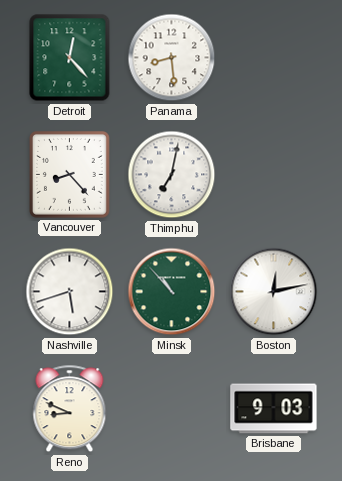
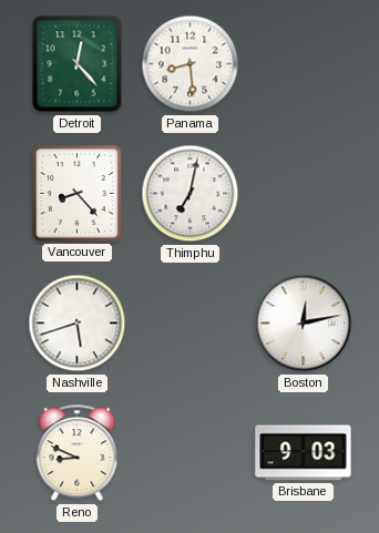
Minsk: 10:53 -> none (172, 292)
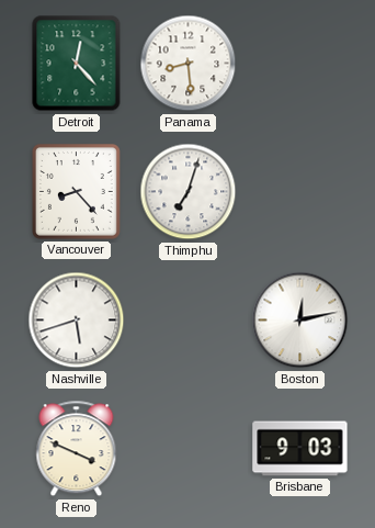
Thimphu: 7:02 -> 7:03 (189, 192)
Reno: 8:49 -> 3:49 (77, 449)
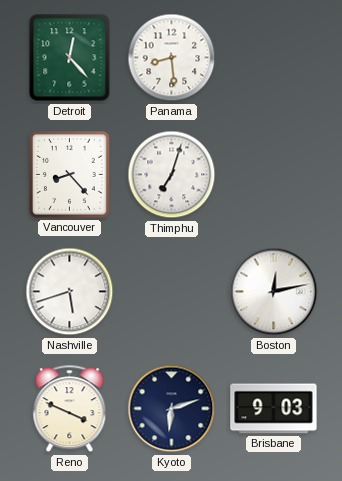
Kyoto: none -> 6:12 (172, 409)
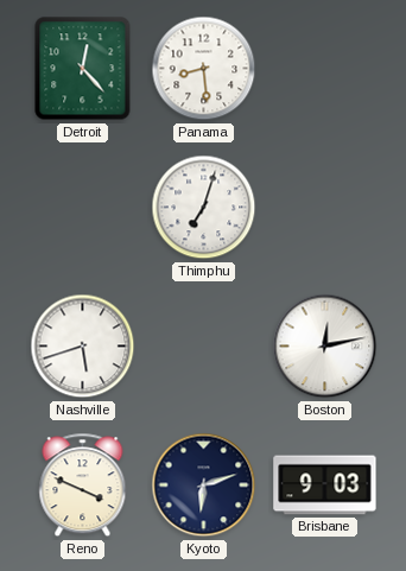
Vancouver: 8:23 -> none (69, 174)
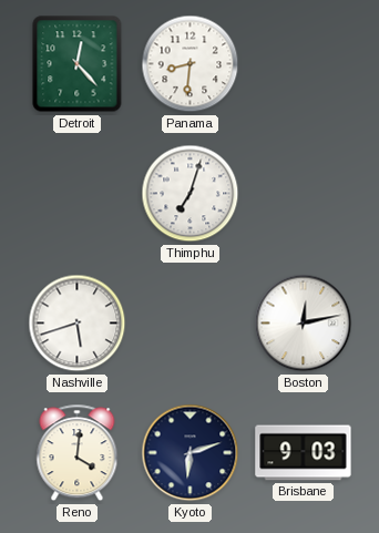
Panama: 8:29 -> 8:31 (191, 64)
Reno: 3:49 -> 4:01 (78, 453)
